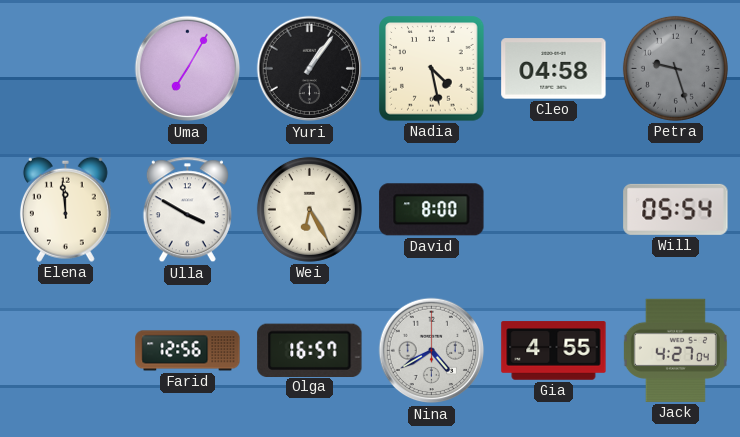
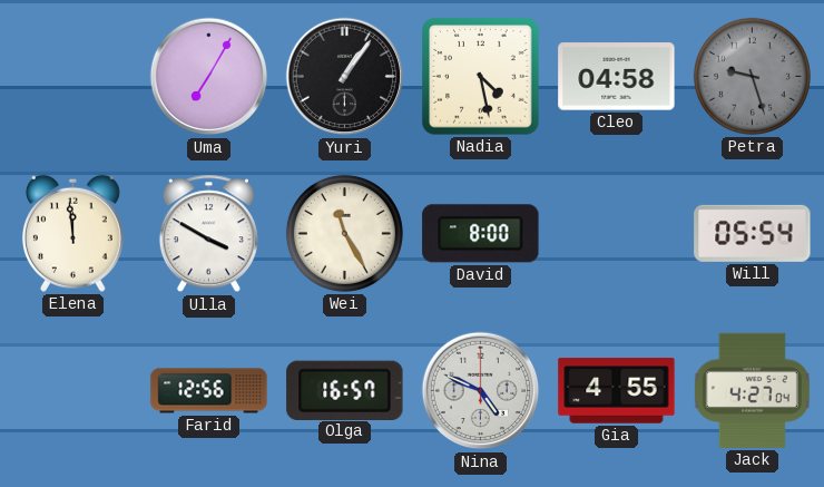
Wei: 6:25 -> 11:25 (344, 233)
Nina: 4:40 -> 4:49 (481, 391)
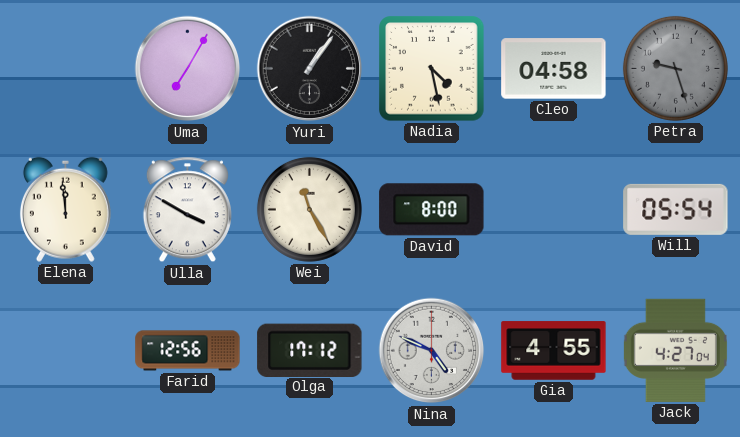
Olga: 16:57 -> 17:12 (310, 350)
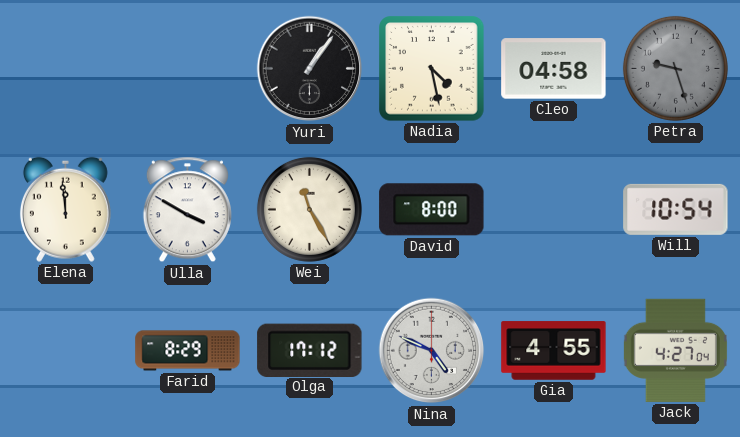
Uma: 7:05 -> none (188, 69)
Will: 05:54 -> 10:54 (676, 209)
Farid: 12:56 -> 8:29 (188, 351)
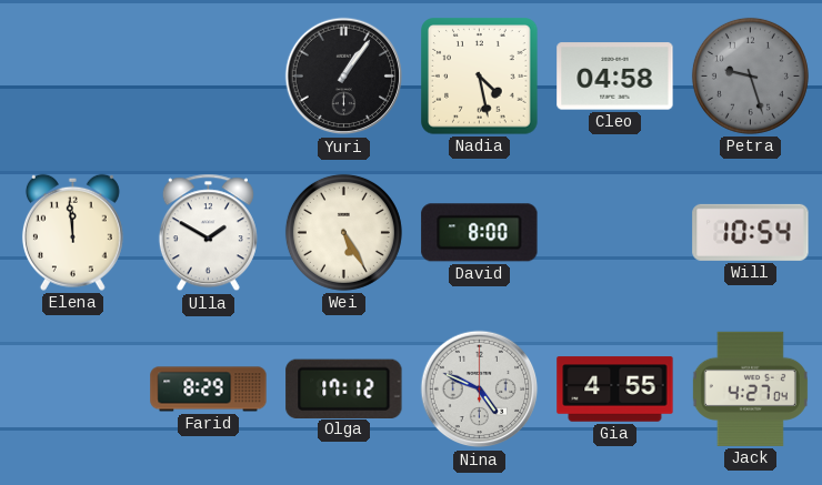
Ulla: 3:50 -> 1:50 (208, 233)
Wei: 11:25 -> 5:25 (343, 232)
